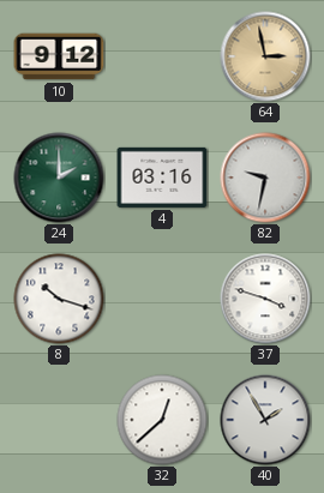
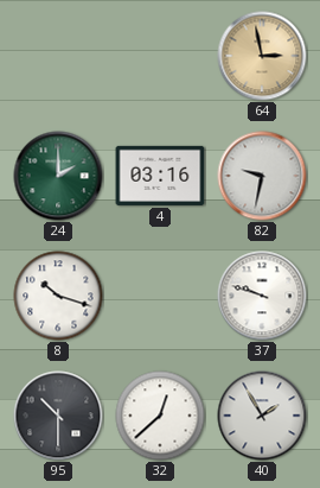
10: 9:12 -> none (59, 56)
37: 3:48 -> 9:48 (262, 296)
95: none -> 10:30 (58, 416)
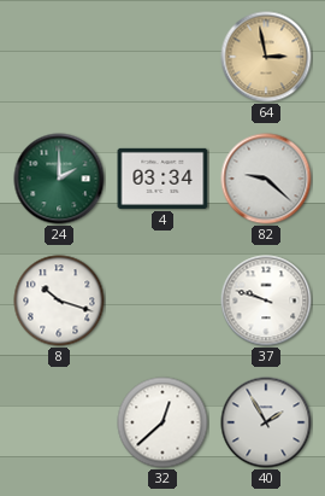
4: 03:16 -> 03:34 (162, 179)
82: 9:32 -> 9:22 (266, 179)
95: 10:30 -> none (58, 416)
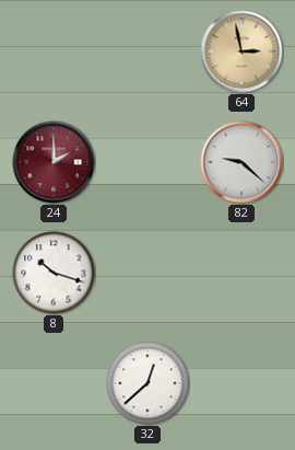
24 dial: green -> burgundy (54, 162)
4: 03:34 -> none (162, 179)
37: 9:48 -> none (266, 300)
40: 1:55 -> none (266, 422)
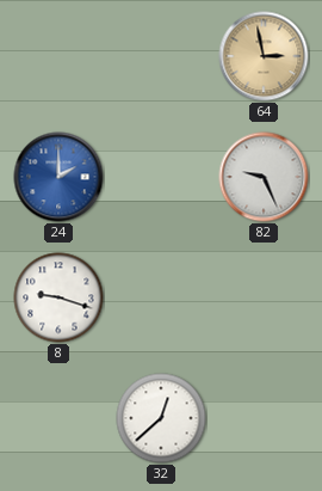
24 dial: burgundy -> blue (58, 177)
82: 9:22 -> 9:26 (264, 177)
8: 10:18 -> 9:18 (58, 297)
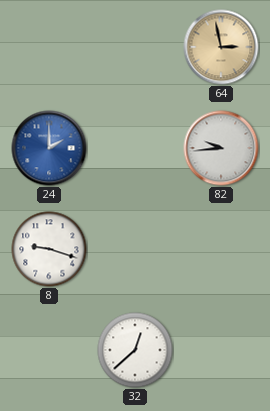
82: 9:26 -> 9:44 (221, 148)
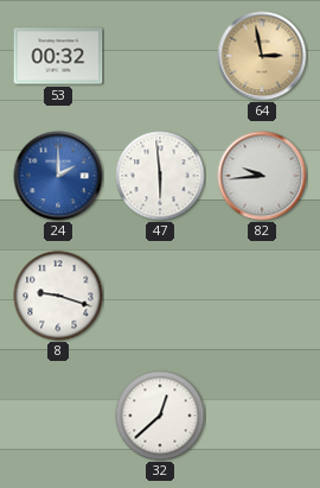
53: none -> 00:32 (58, 56)
47: none -> 5:59 (160, 176)
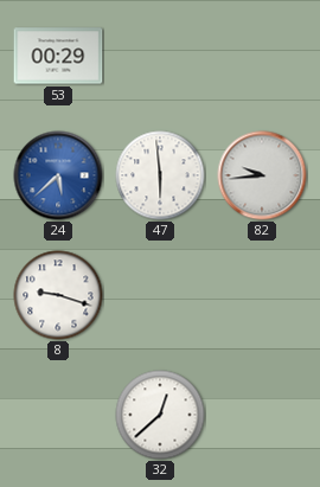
53: 00:32 -> 00:29 (58, 56)
64: 2:58 -> none (262, 56)
24: 2:00 -> 5:38 (58, 175)
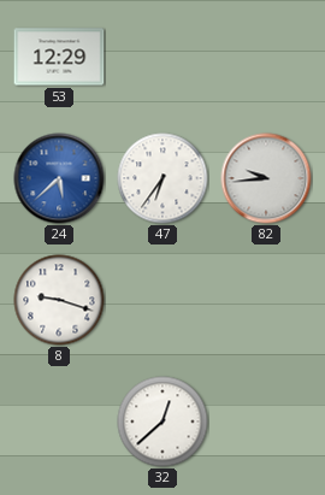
53: 00:29 -> 12:29 (59, 57)
47: 5:59 -> 6:36 (162, 178)
